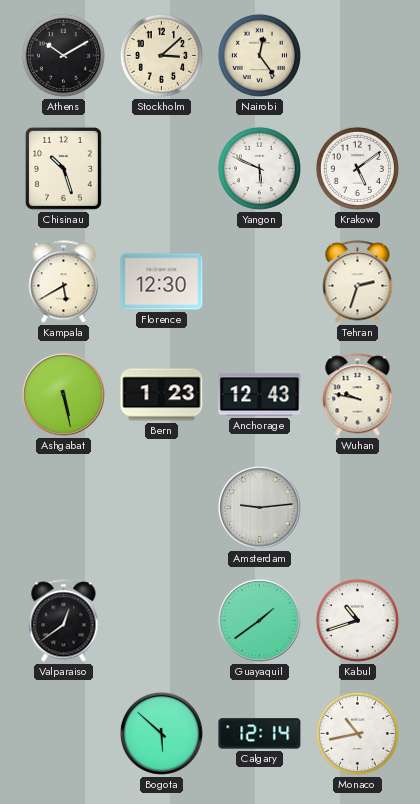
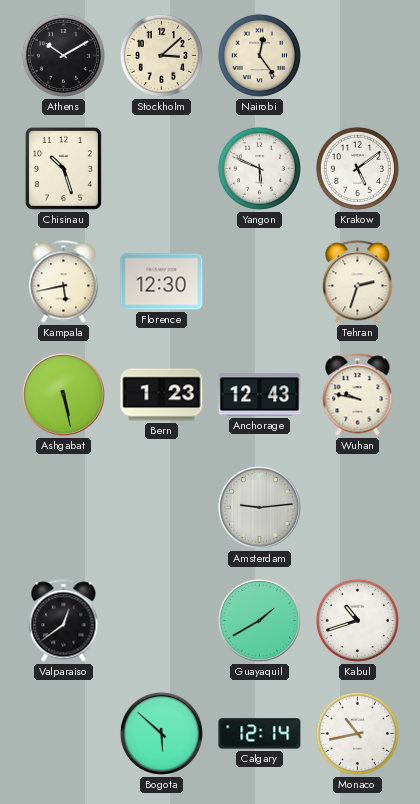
Kampala: 5:40 -> 5:43 (64, 282)
Guayaquil: 1:39 -> 1:40 (259, 620)
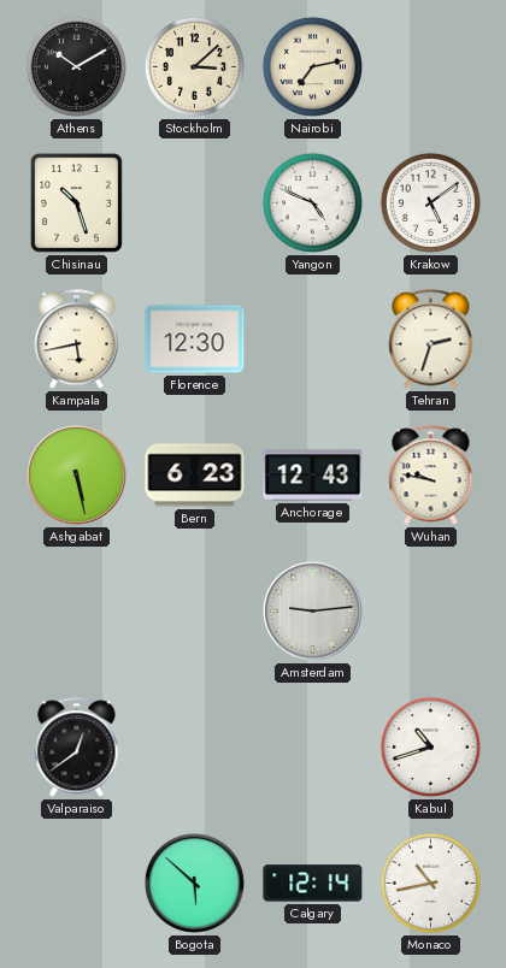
Nairobi: 12:24 -> 7:13 (312, 66)
Yangon: 5:49 -> 4:49 (312, 202)
Bern: 1:23 -> 6:23 (195, 476)
Guayaquil: 1:40 -> none (259, 620)
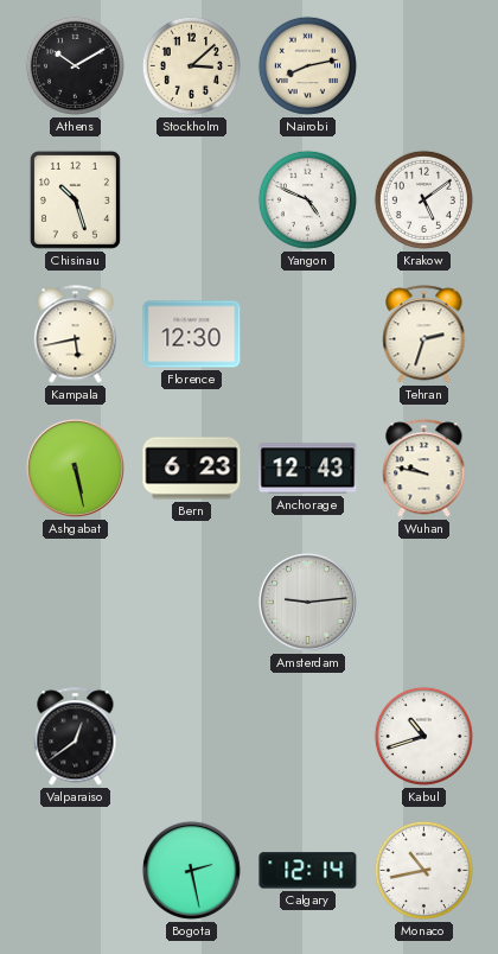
Nairobi: 7:13 -> 8:13 (307, 65)
Bogota: 5:52 -> 2:28 (191, 870)
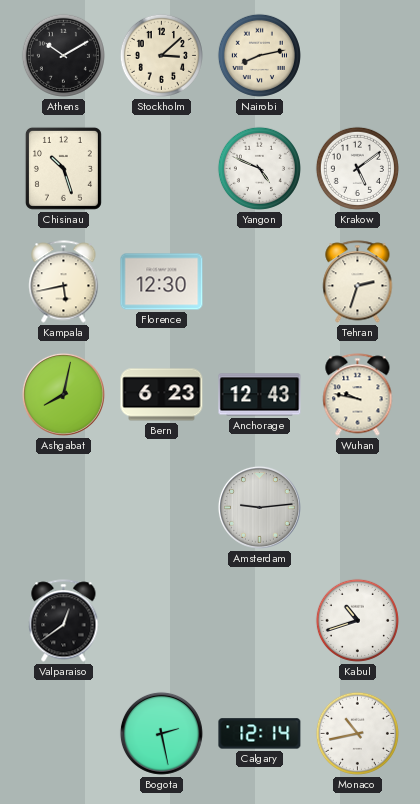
Ashgabat: 5:28 -> 8:02 (63, 394)
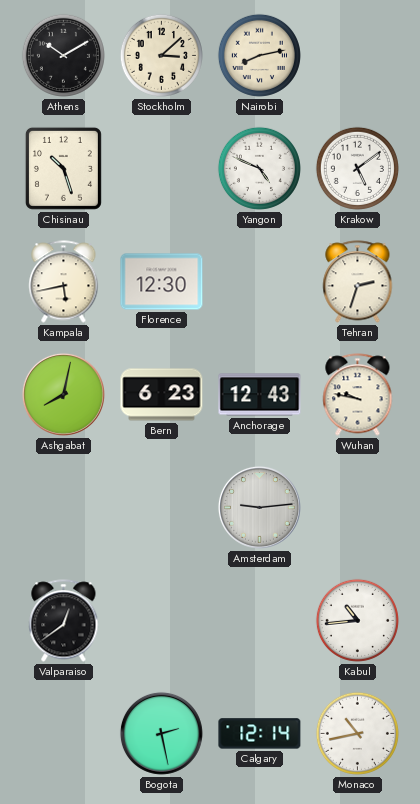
Kabul: 10:42 -> 10:44 (357, 620)
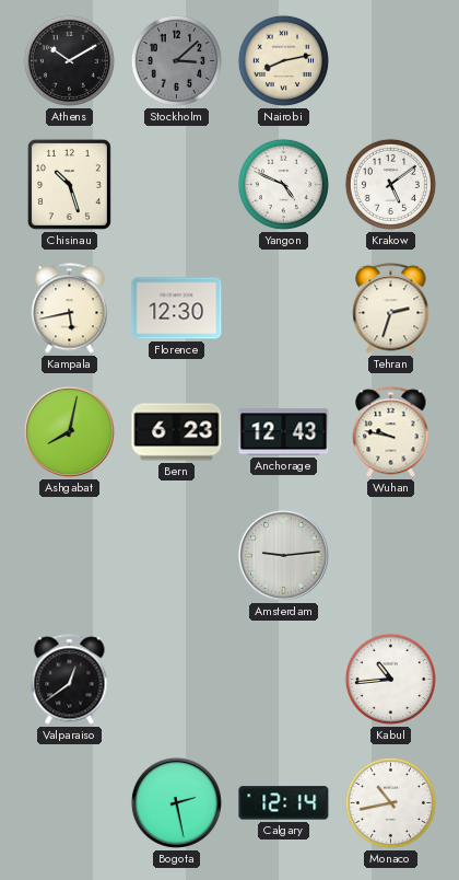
Stockholm dial: cream -> grey (176, 60)
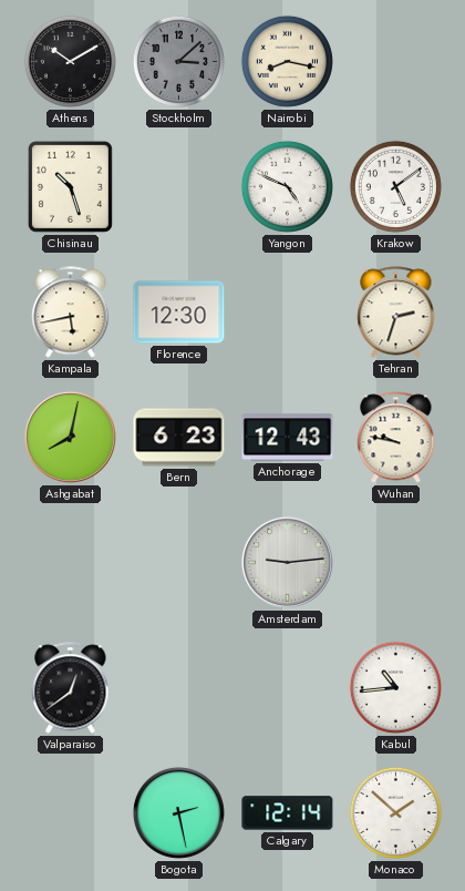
Nairobi: 8:13 -> 8:17 (287, 61)
Monaco: 10:43 -> 1:52 (395, 812)
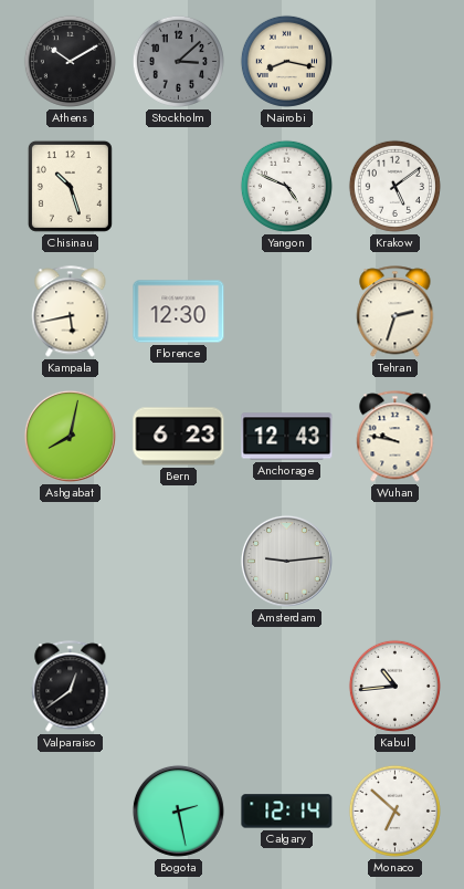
Monaco: 1:52 -> 6:52 (394, 810)
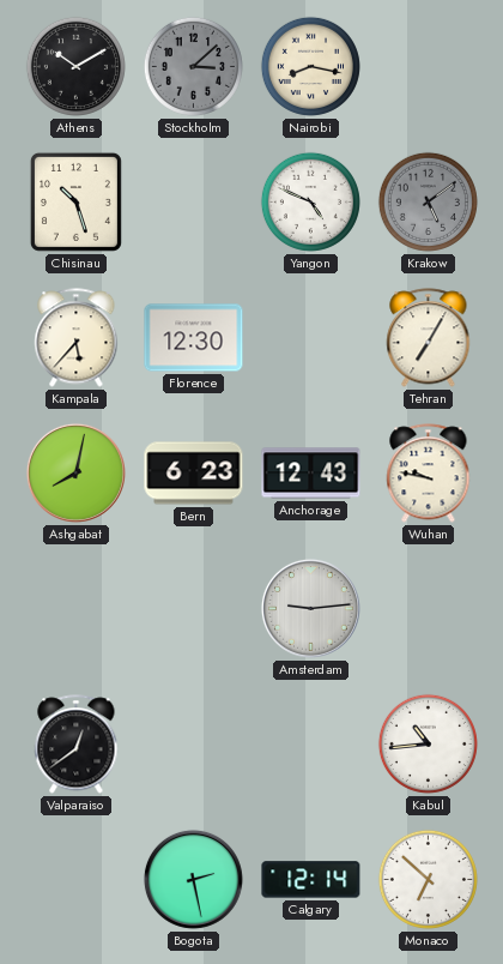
Krakow dial: white -> grey (428, 201)
Kampala: 5:43 -> 5:37 (77, 338)
Tehran: 2:33 -> 7:05 (429, 338)
